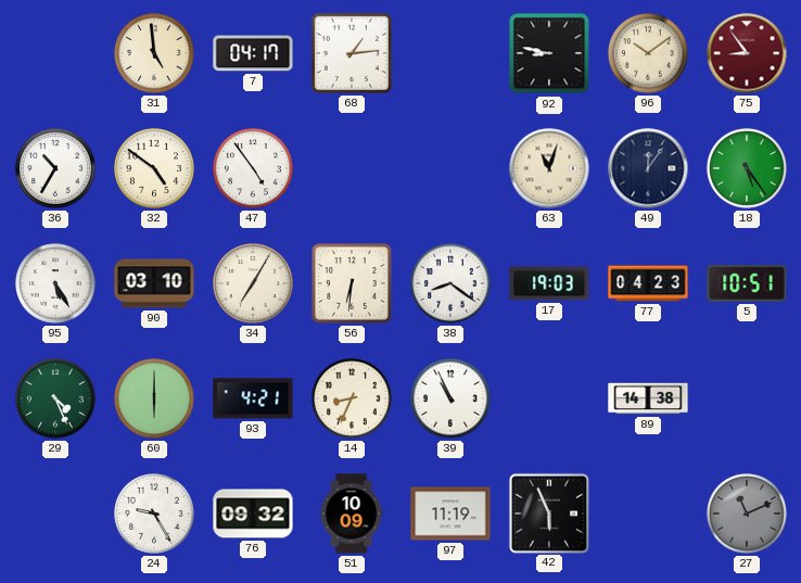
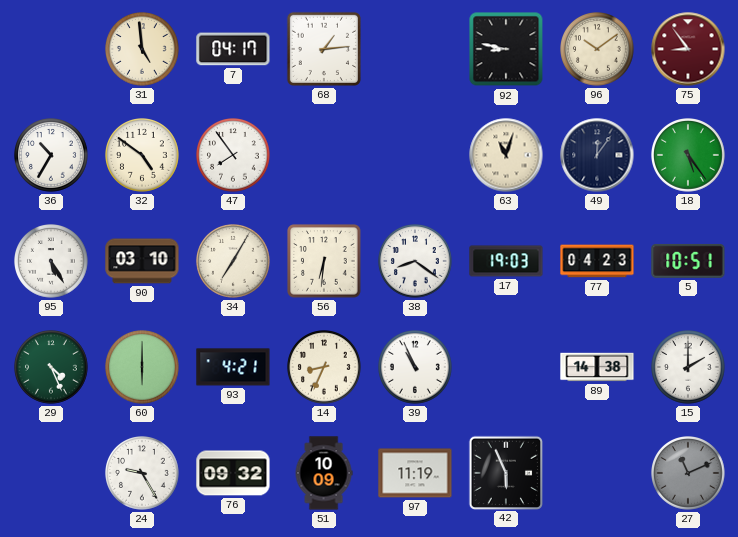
47: 4:54 -> 7:54 (234, 156)
15: none -> 2:00 (689, 368)
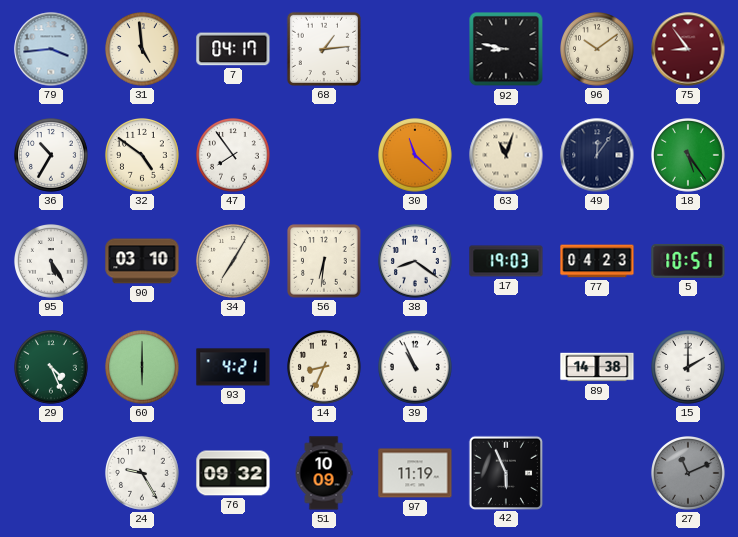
79: none -> 3:44 (51, 49)
30: none -> 11:22 (416, 156)
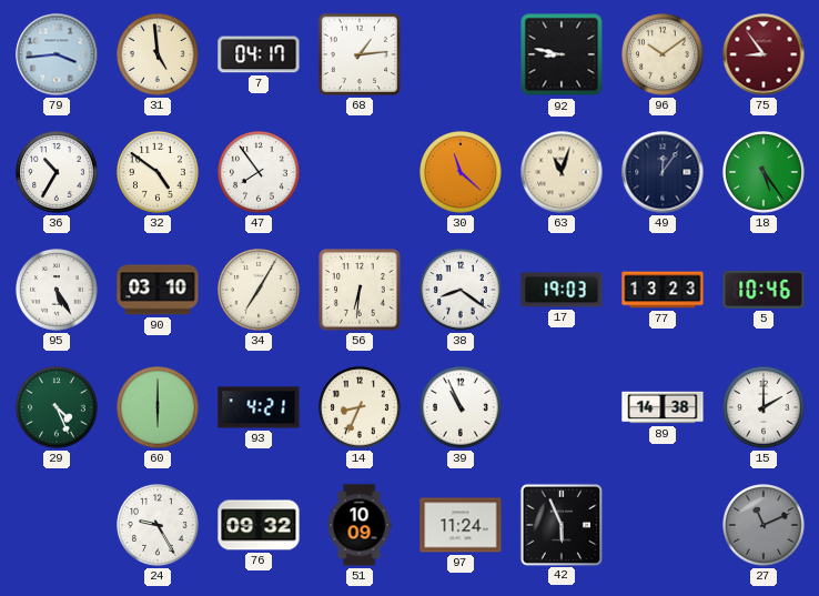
77: 04:23 -> 13:23 (663, 290)
5: 10:51 -> 10:46 (764, 290)
97: 11:19 -> 11:24 (461, 525)
